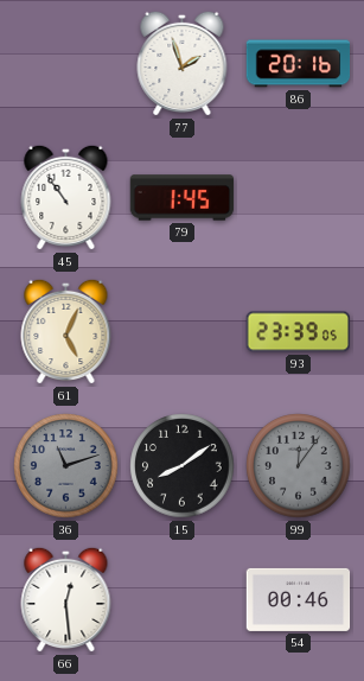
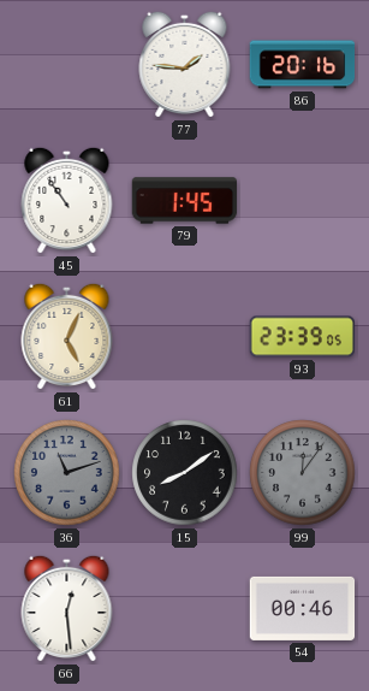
77: 1:57 -> 1:46 (185, 64)
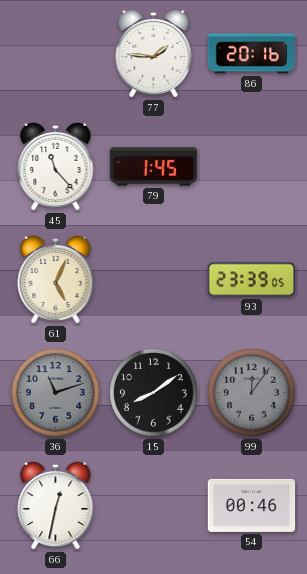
45: 10:54 -> 11:23 (56, 166)
66: 12:29 -> 12:32 (56, 505)
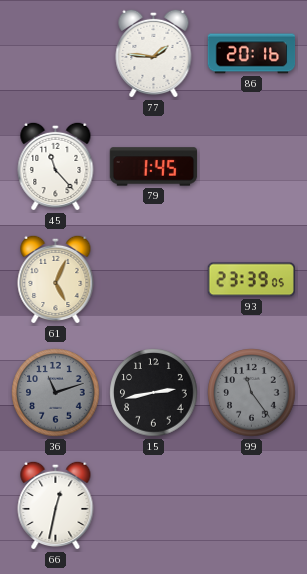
15: 8:09 -> 2:43 (154, 393)
99: 12:06 -> 11:24 (252, 393)
54: 00:46 -> none (252, 505)
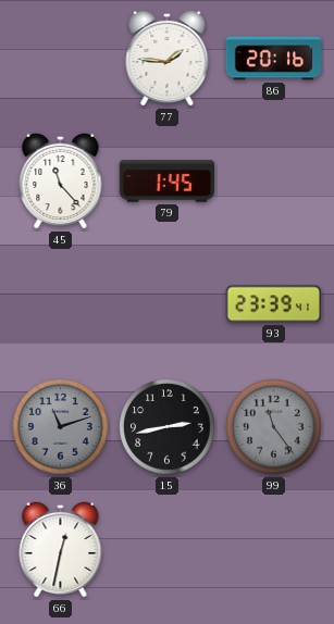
61: 5:04 -> none (56, 279)
93: 23:39:05 -> 23:39:41 (274, 304)
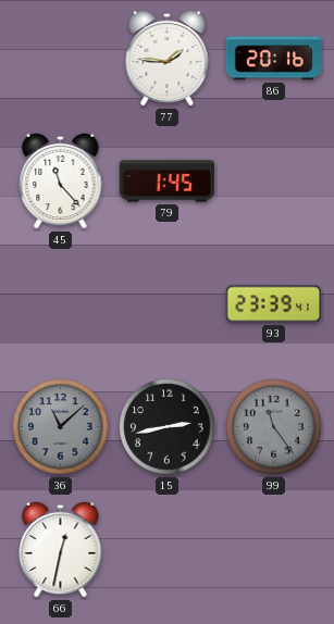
36: 11:12 -> 11:08 (61, 427)
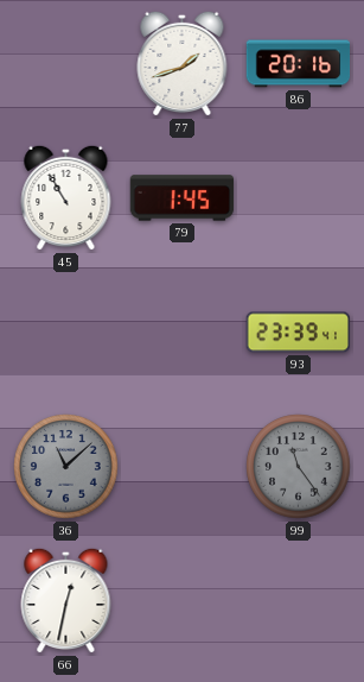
77: 1:46 -> 1:42 (183, 63)
45: 11:23 -> 10:55 (66, 197)
15: 2:43 -> none (168, 427)
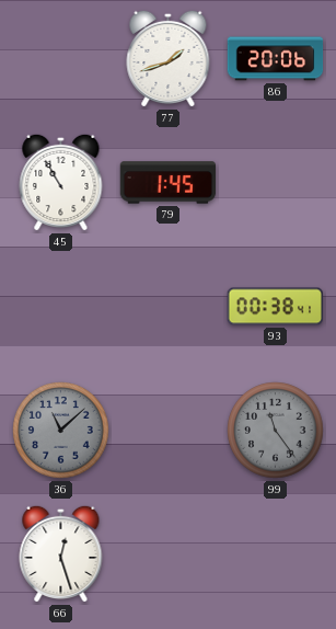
86: 20:16 -> 20:06 (276, 59)
93: 23:39 -> 00:38 (276, 307)
66: 12:32 -> 12:27 (61, 553)
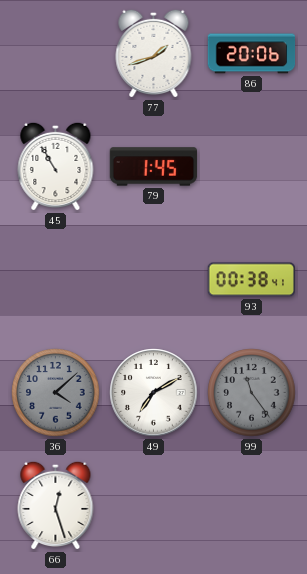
36: 11:08 -> 4:08 (56, 393)
49: none -> 7:10 (154, 393)
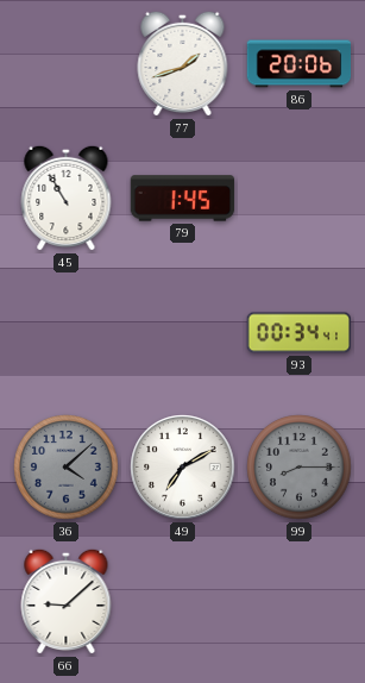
93: 00:38 -> 00:34 (300, 333)
99: 11:24 -> 8:15 (300, 468)
66: 12:27 -> 9:08 (67, 601)
